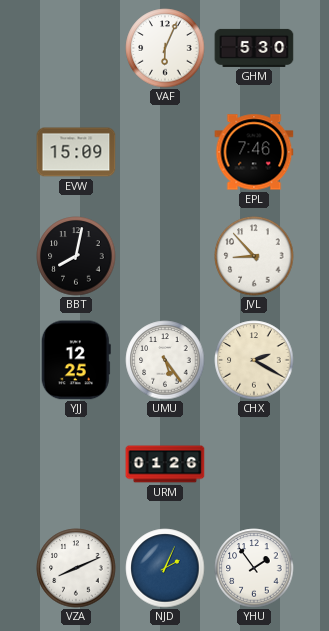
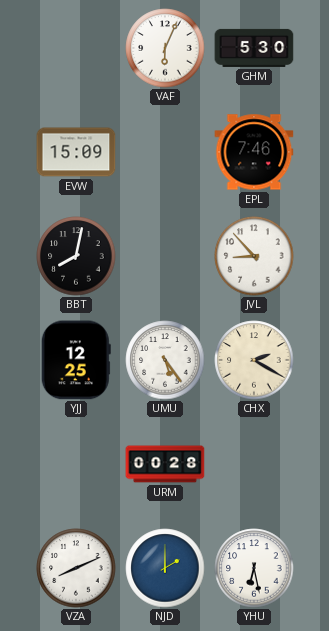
URM: 01:26 -> 00:28 (165, 464)
NJD: 2:04 -> 2:00 (165, 568)
YHU: 1:54 -> 6:28 (254, 568)
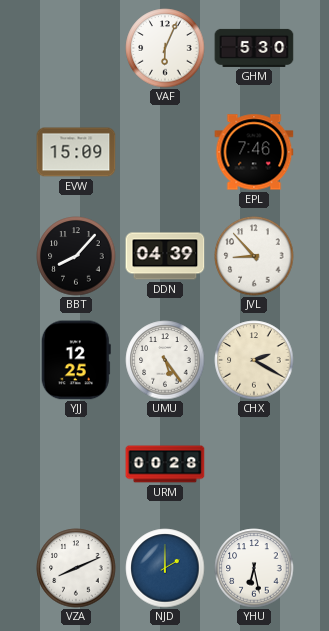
BBT: 8:02 -> 8:07 (76, 256)
DDN: none -> 04:39 (165, 256)
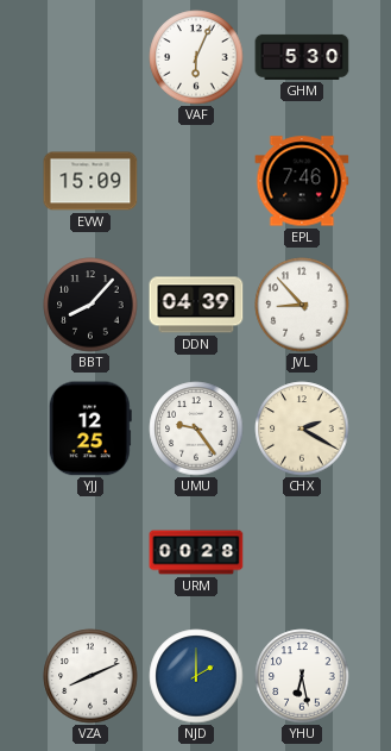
UMU: 5:24 -> 9:24 (196, 428)
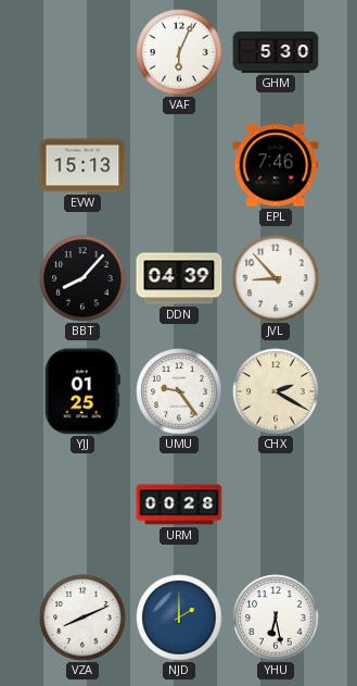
EVW: 15:09 -> 15:13 (82, 165)
YJJ: 12:25 -> 01:25 (82, 391)
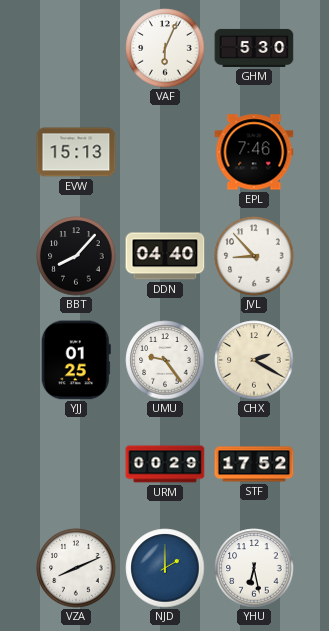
DDN: 04:39 -> 04:40 (165, 256)
URM: 00:28 -> 00:29 (165, 464)
STF: none -> 17:52 (254, 464)
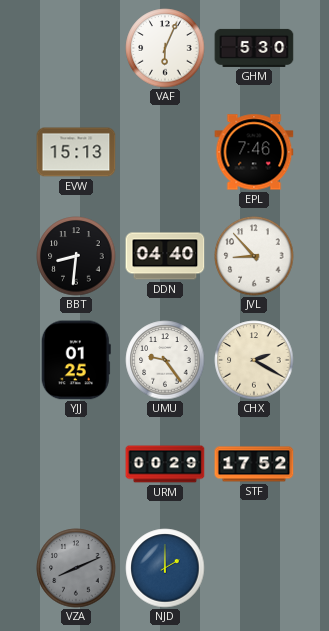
BBT: 8:07 -> 8:31 (76, 256)
VZA dial: white -> grey (76, 568)
YHU: 6:28 -> none (254, 568)
